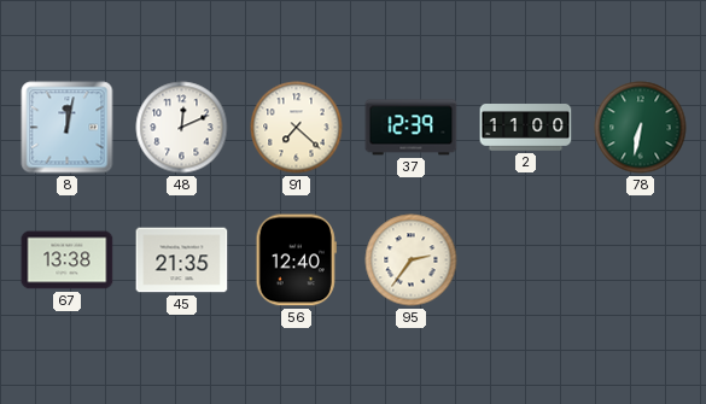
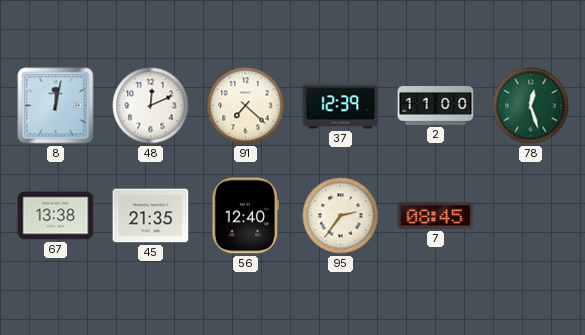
78: 6:32 -> 12:27 (531, 106)
7: none -> 08:45 (436, 215)
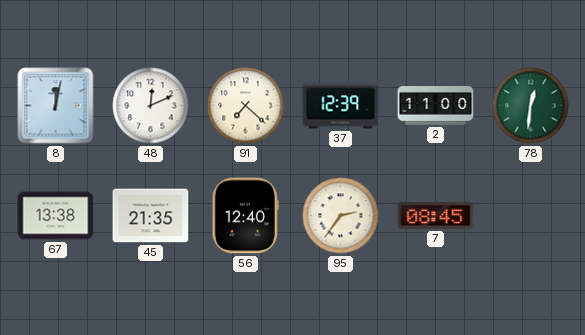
78: 12:27 -> 12:31 (531, 106)
